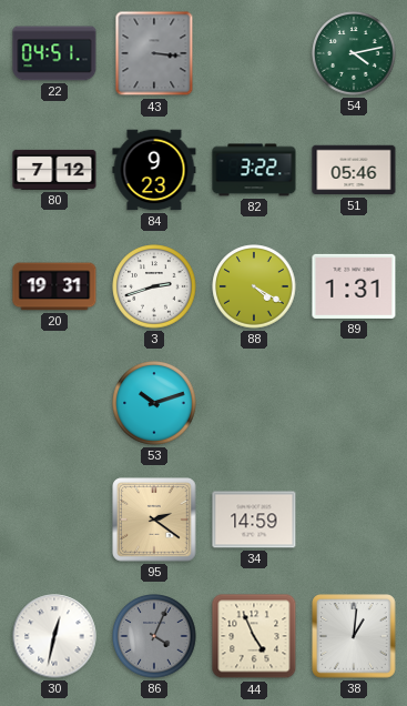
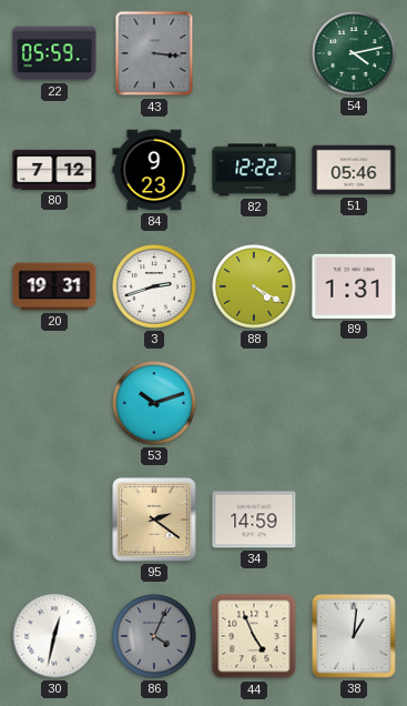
22: 04:51 -> 05:59 (54, 53)
82: 3:22 -> 12:22 (254, 170)
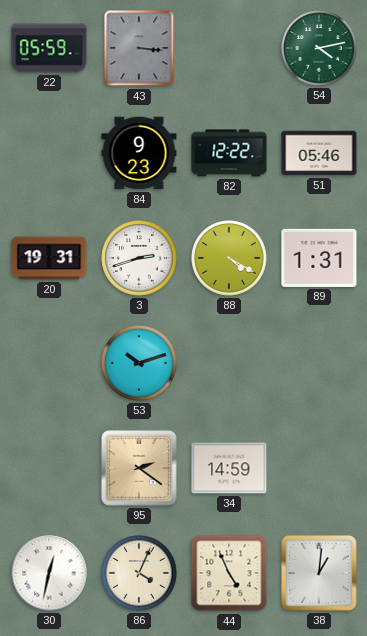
80: 7:12 -> none (54, 170)
86 dial: grey -> cream (139, 573)
